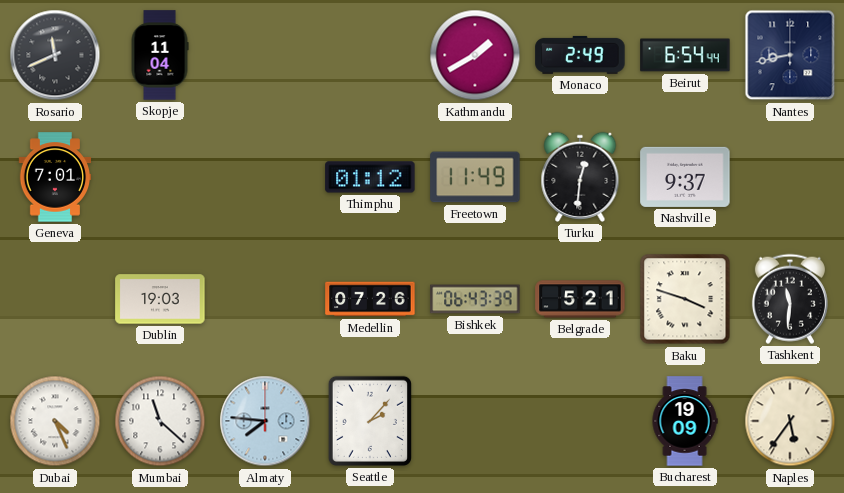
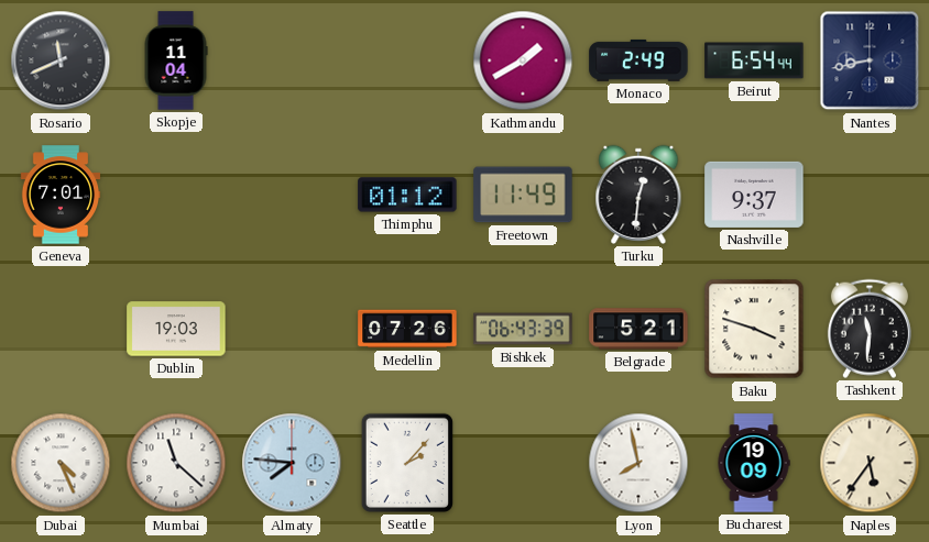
Lyon: none -> 7:58 (638, 463)
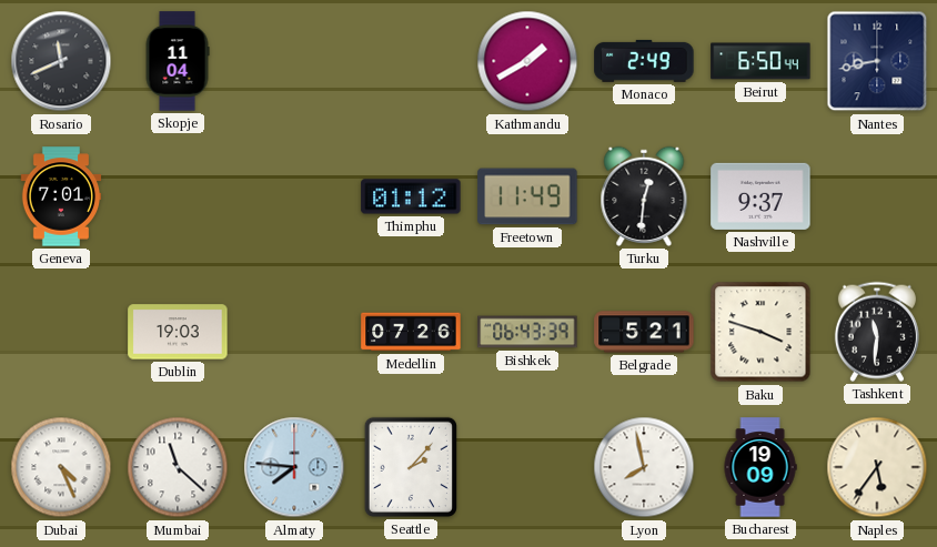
Beirut: 6:54 -> 6:50 (760, 61)
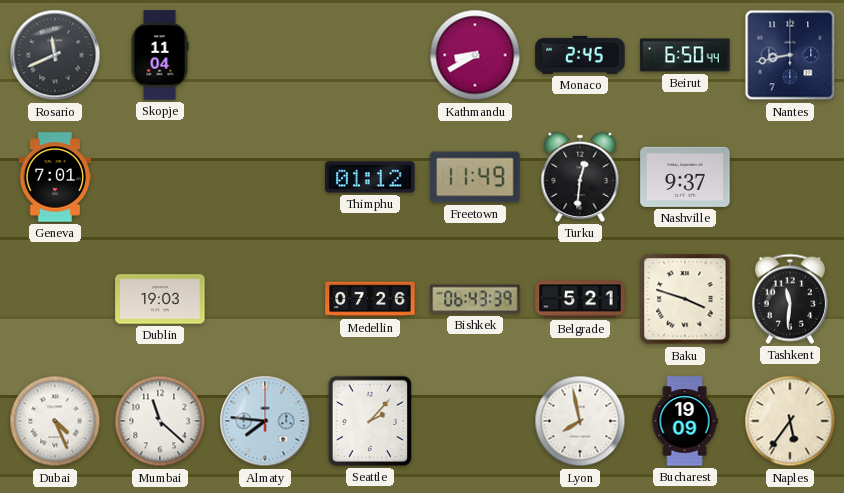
Kathmandu: 1:40 -> 8:40 (475, 55)
Monaco: 2:49 -> 2:45 (580, 55)
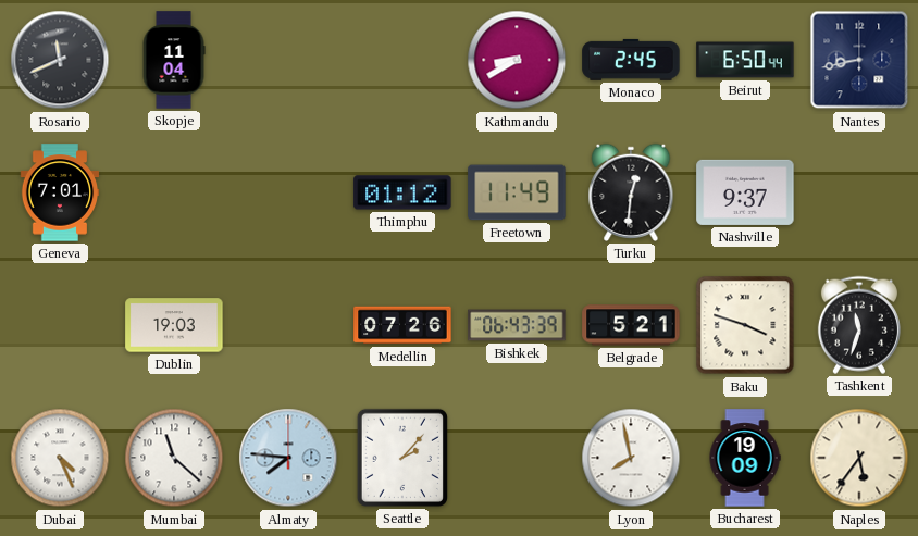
Tashkent: 11:31 -> 11:33 (859, 325)
